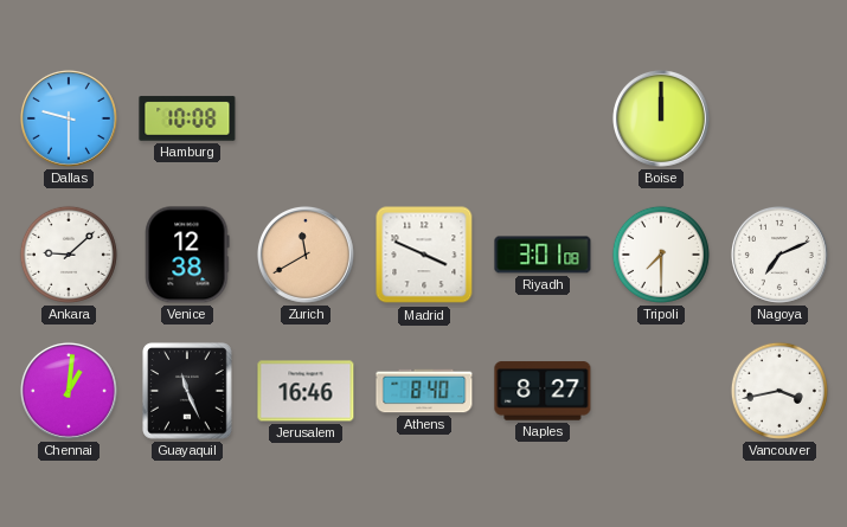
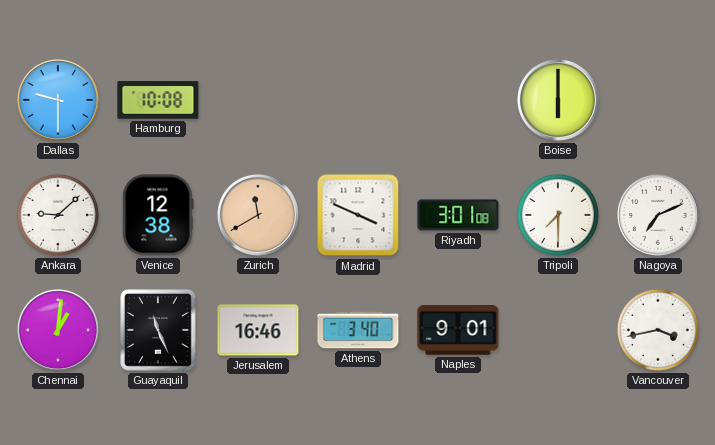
Boise: 12:00 -> 6:00 (558, 100)
Athens: 8:40 -> 3:40 (358, 330)
Naples: 8:27 -> 9:01 (458, 330)
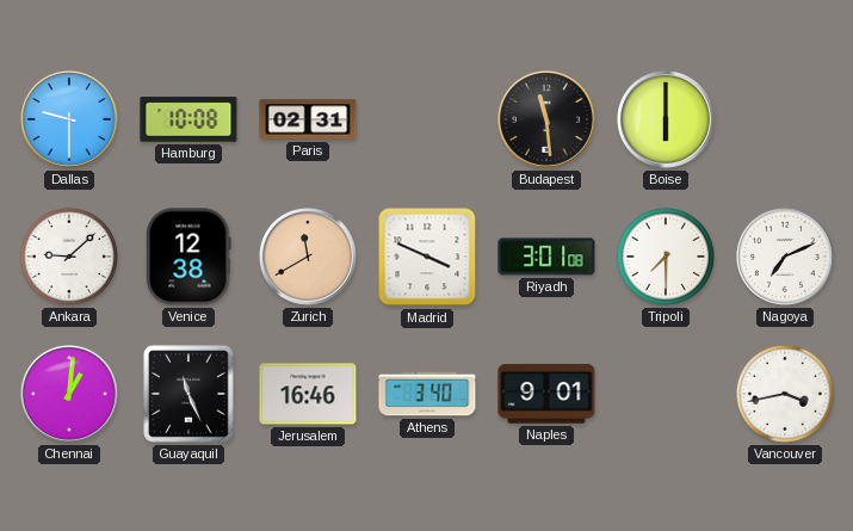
Paris: none -> 02:31 (308, 119)
Budapest: none -> 11:29 (546, 119)
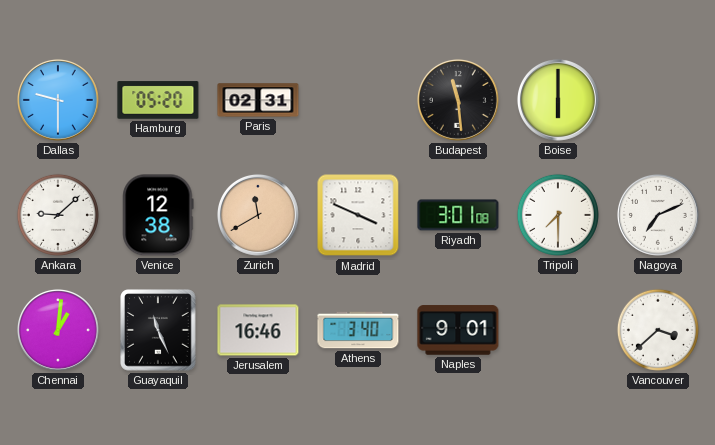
Hamburg: 10:08 -> 05:20 (158, 100)
Vancouver: 3:43 -> 3:38 (658, 330)
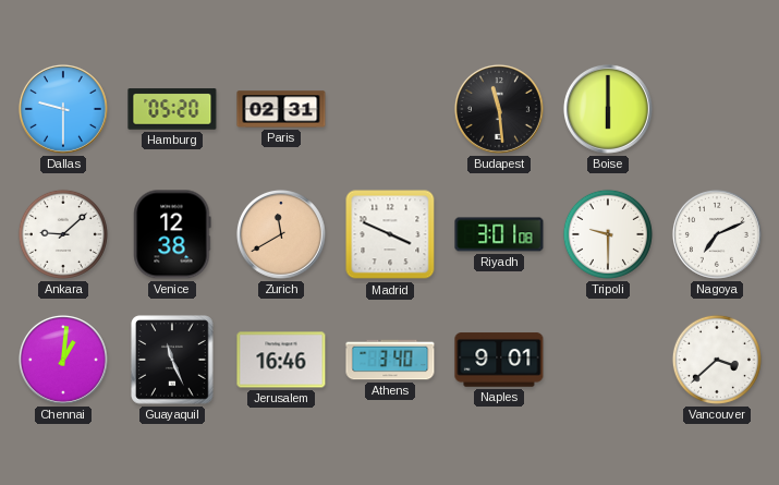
Tripoli: 7:30 -> 9:30 (608, 234)
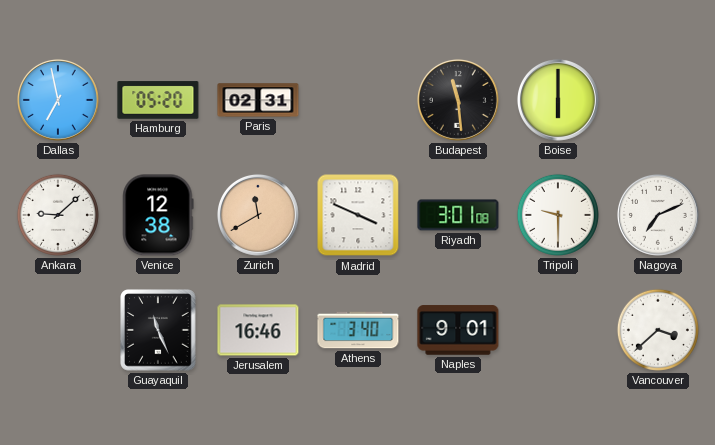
Dallas: 9:30 -> 6:58 (58, 100)
Chennai: 1:01 -> none (63, 360)
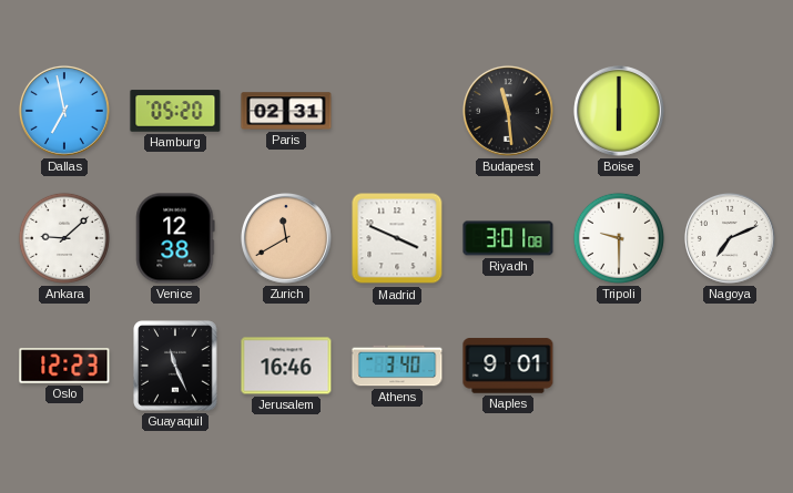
Oslo: none -> 12:23 (64, 366)
Vancouver: 3:38 -> none (658, 330)
